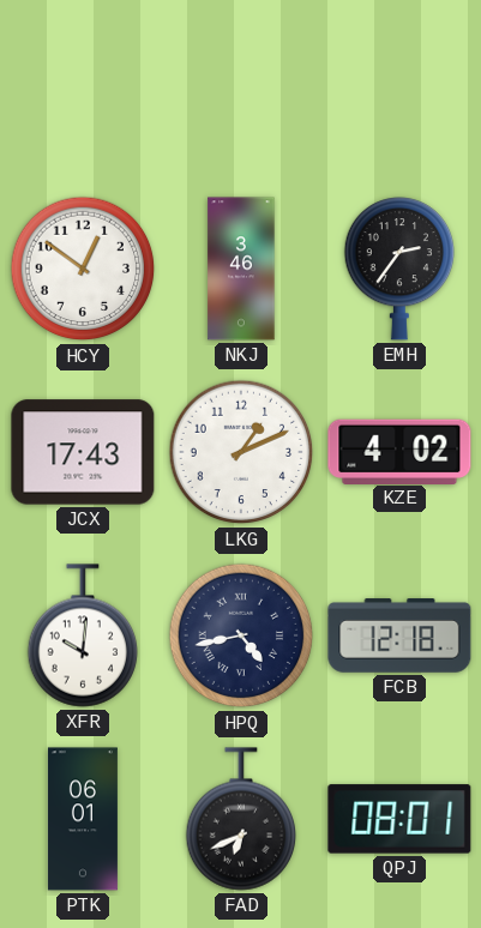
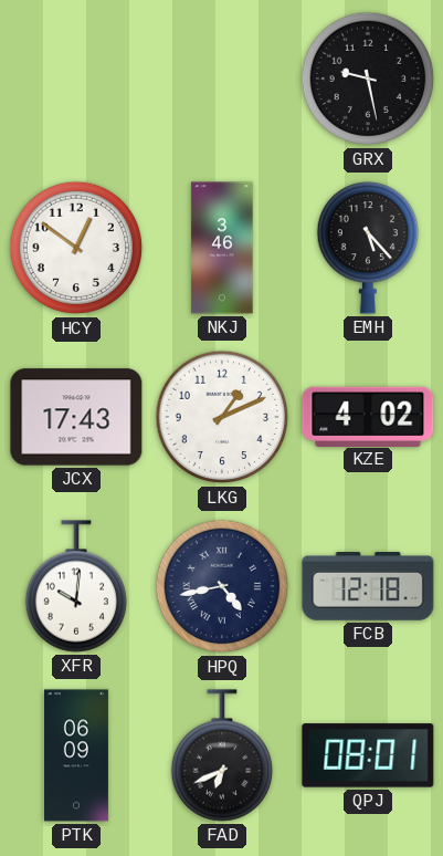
GRX: none -> 9:28 (368, 79)
EMH: 2:36 -> 5:23 (367, 248)
PTK: 06:01 -> 06:09 (76, 755)
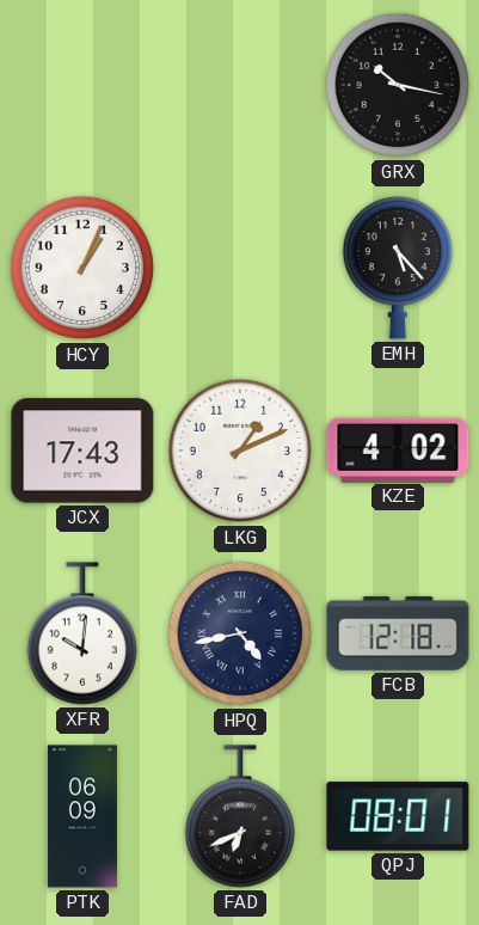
GRX: 9:28 -> 10:17 (398, 85)
HCY: 12:51 -> 1:04 (82, 268)
NKJ: 3:46 -> none (222, 248)
